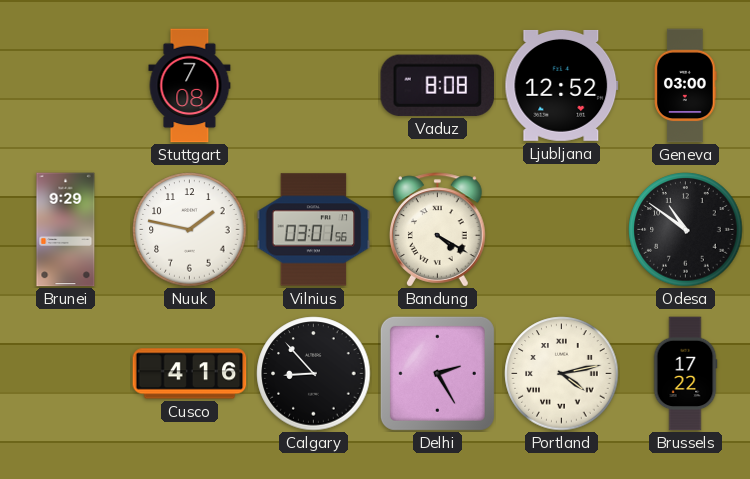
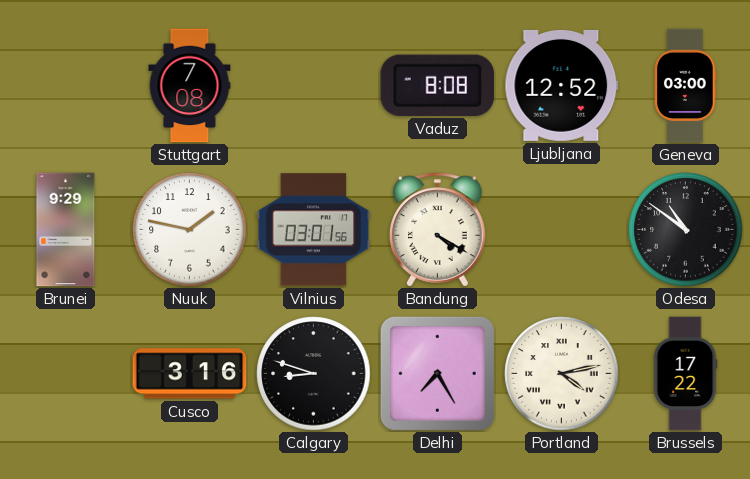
Cusco: 4:16 -> 3:16 (190, 374)
Calgary: 8:53 -> 8:48 (314, 374)
Delhi: 2:25 -> 7:25 (437, 373)
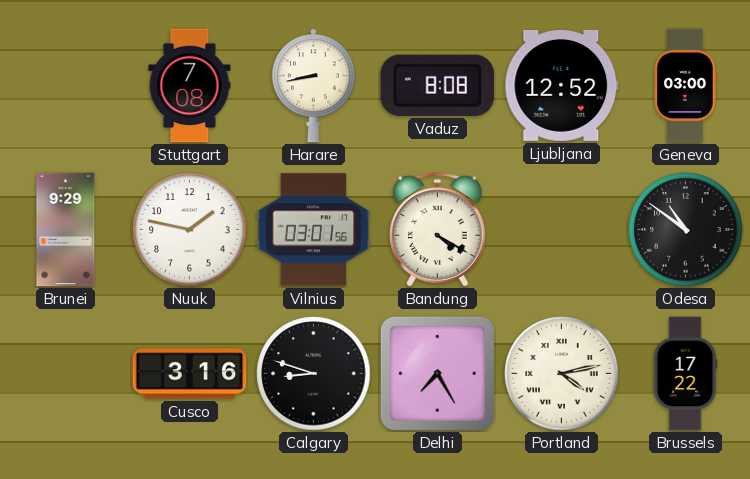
Harare: none -> 8:43 (313, 86)
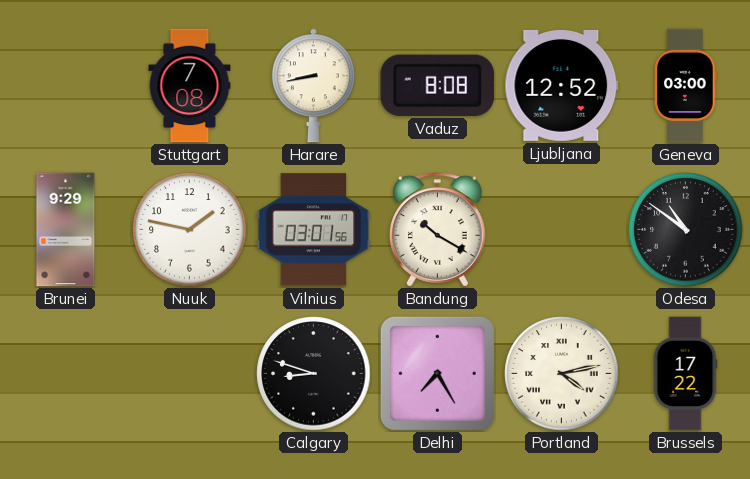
Bandung: 4:20 -> 10:20 (438, 230)
Cusco: 3:16 -> none (190, 374)
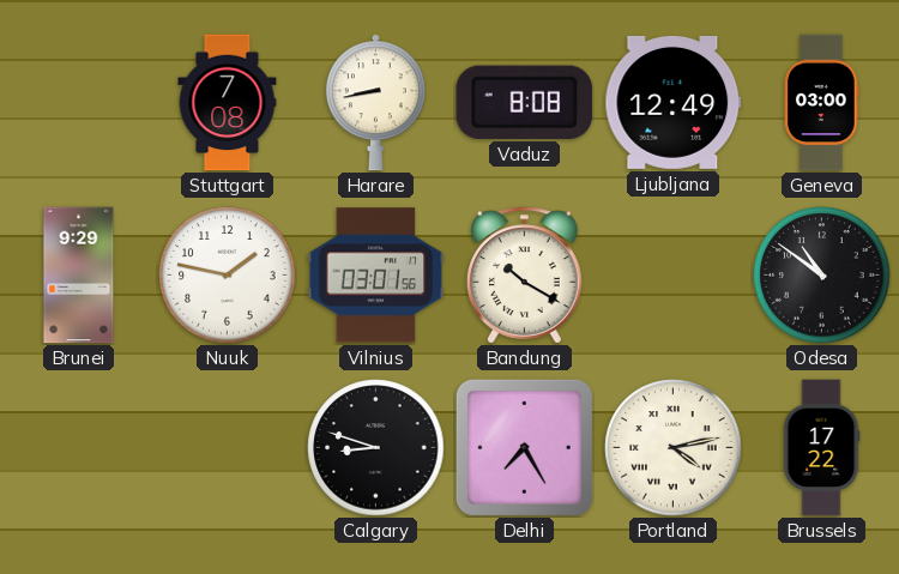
Ljubljana: 12:52 -> 12:49 (674, 102)
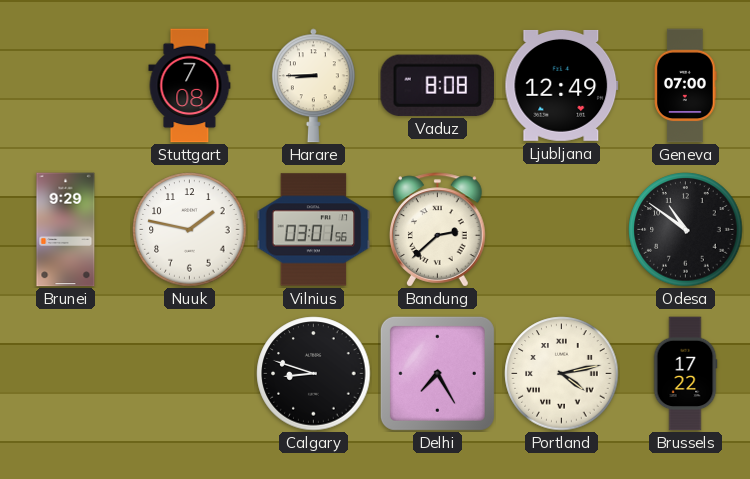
Harare: 8:43 -> 8:45 (313, 86)
Geneva: 03:00 -> 07:00 (686, 86)
Bandung: 10:20 -> 2:38 (438, 230)
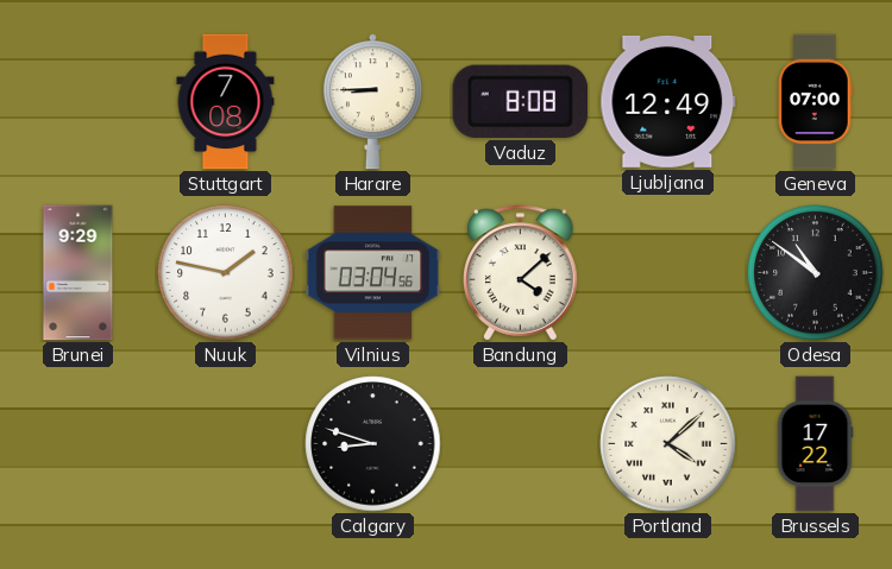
Vilnius: 03:01 -> 03:04 (373, 273)
Bandung: 2:38 -> 4:08 (521, 273)
Delhi: 7:25 -> none (437, 373)
Portland: 4:13 -> 4:08 (668, 444)
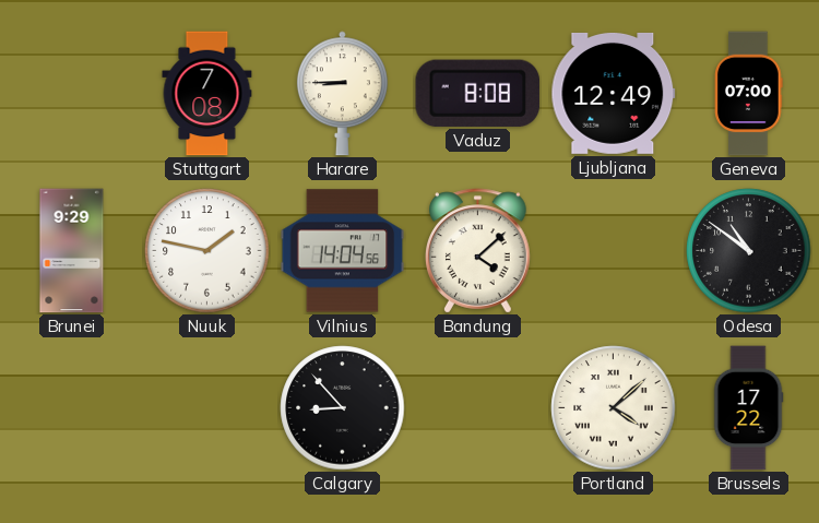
Vilnius: 03:04 -> 14:04 (343, 251)
Calgary: 8:48 -> 8:53 (343, 408)
